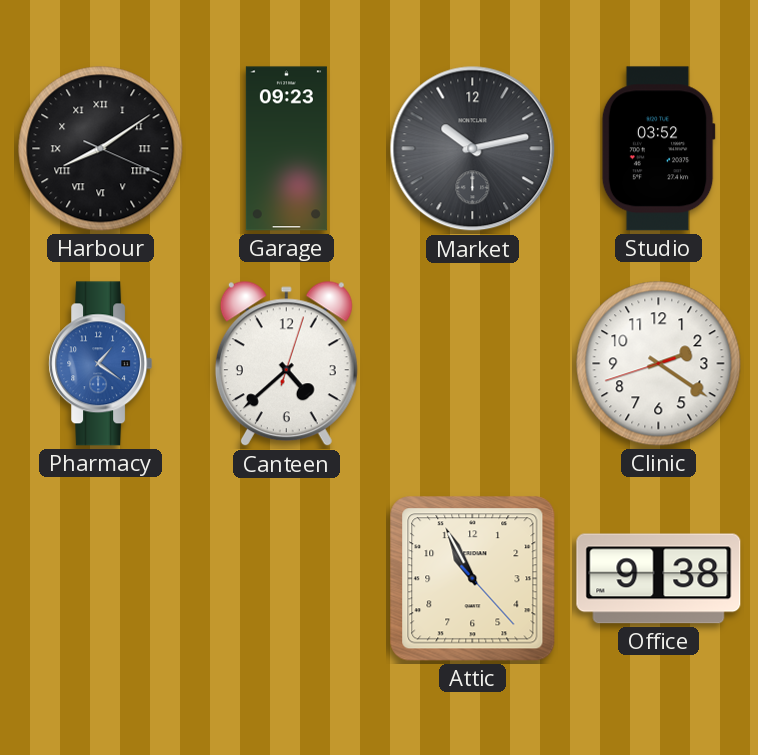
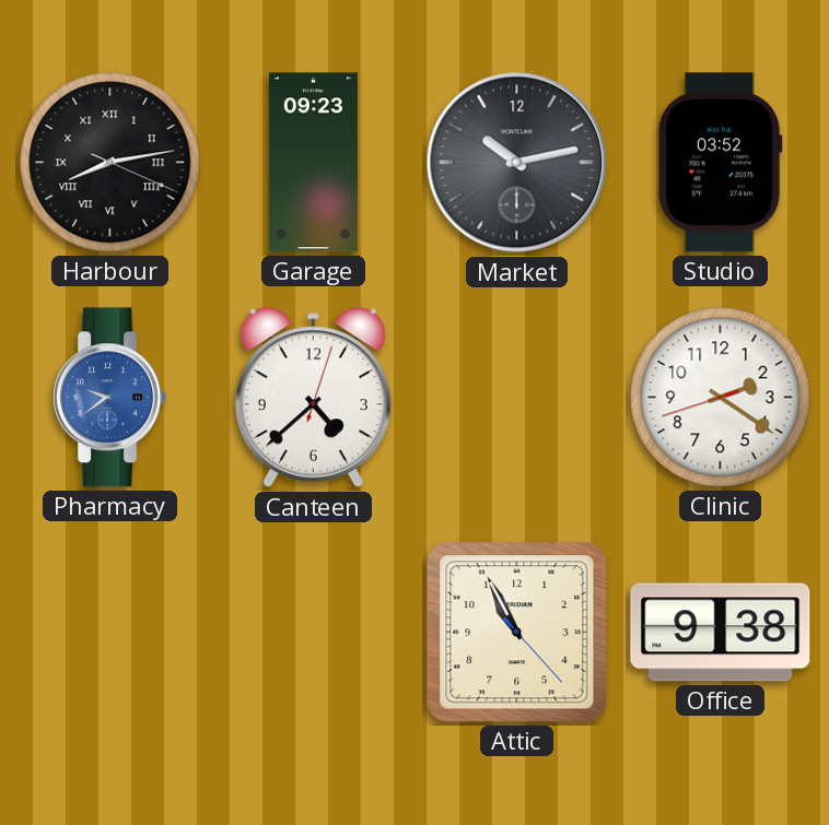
Harbour: 8:09 -> 8:13 (110, 163)
Pharmacy: 1:21 -> 9:39 (110, 398)
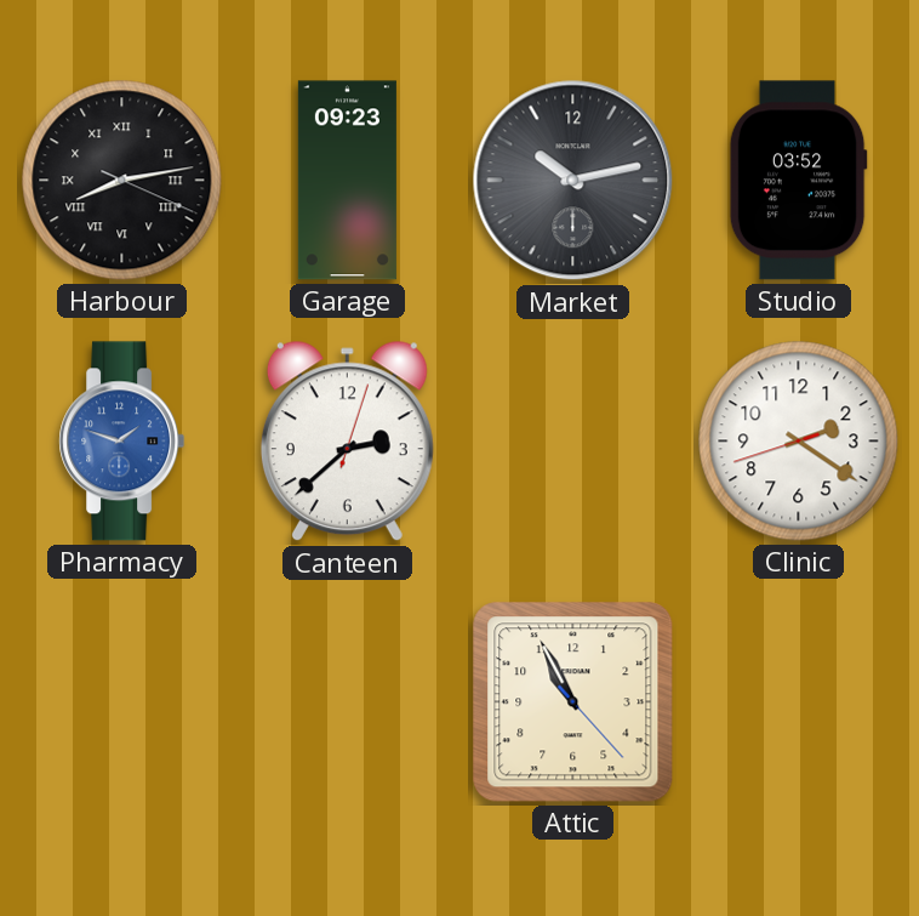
Pharmacy: 9:39 -> 1:48 (122, 442)
Canteen: 4:38 -> 2:38 (347, 442)
Office: 9:38 -> none (721, 633)
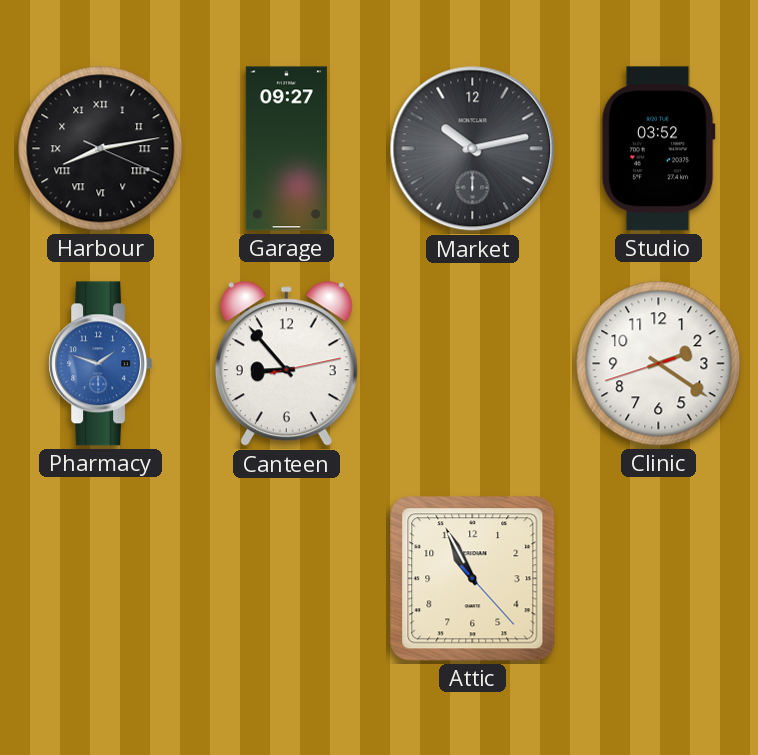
Garage: 09:23 -> 09:27 (286, 149)
Canteen: 2:38 -> 8:53 (286, 364)
